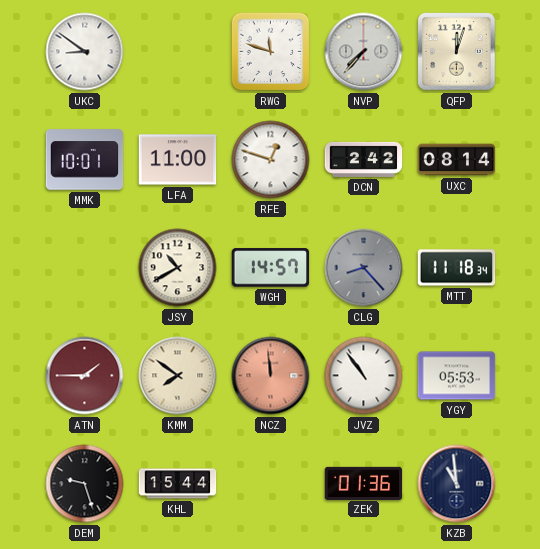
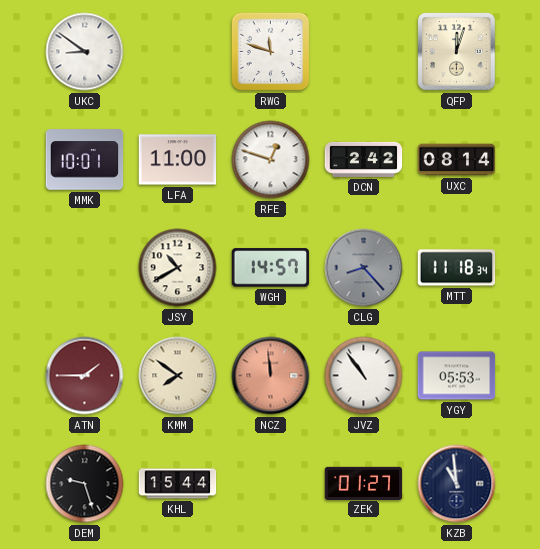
NVP: 7:37 -> none (364, 52)
ZEK: 01:36 -> 01:27 (364, 483)
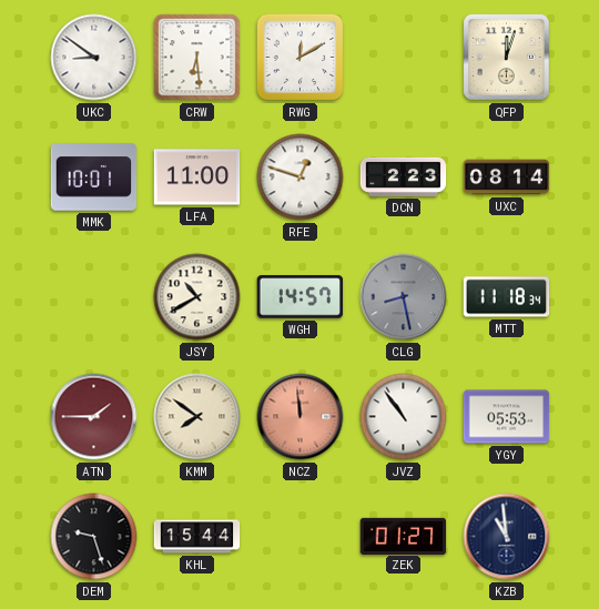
CRW: none -> 6:29 (197, 58)
RWG: 11:48 -> 12:10 (301, 58)
DCN: 2:42 -> 2:23 (404, 176)
CLG: 8:23 -> 8:28 (404, 297)
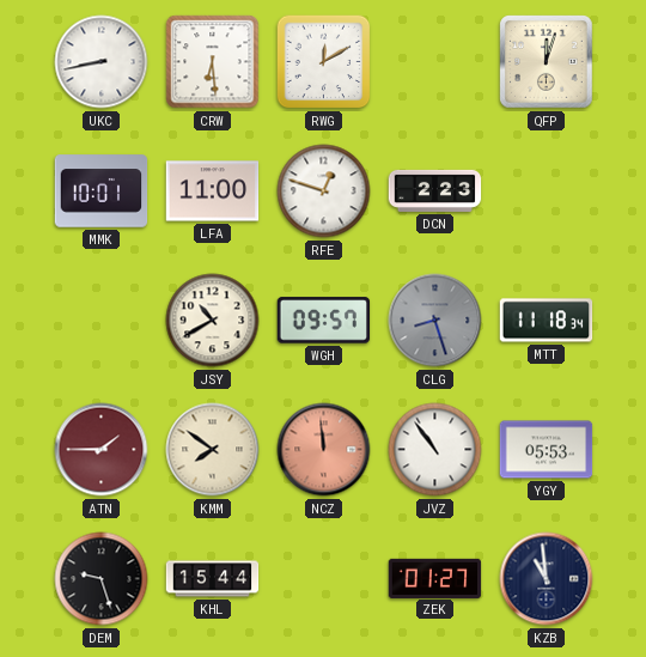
UKC: 8:51 -> 8:43 (102, 62)
UXC: 08:14 -> none (507, 177)
WGH: 14:57 -> 09:57 (324, 321)
CLG: 8:28 -> 8:27 (435, 321)
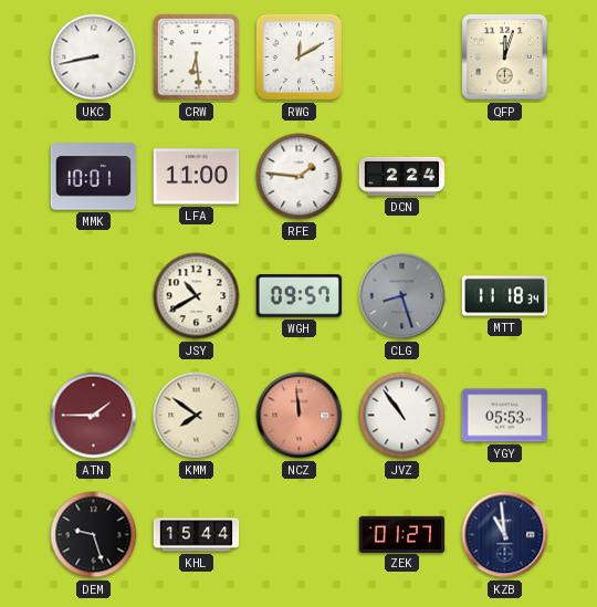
RFE: 12:48 -> 1:46 (300, 177)
DCN: 2:23 -> 2:24 (402, 176)
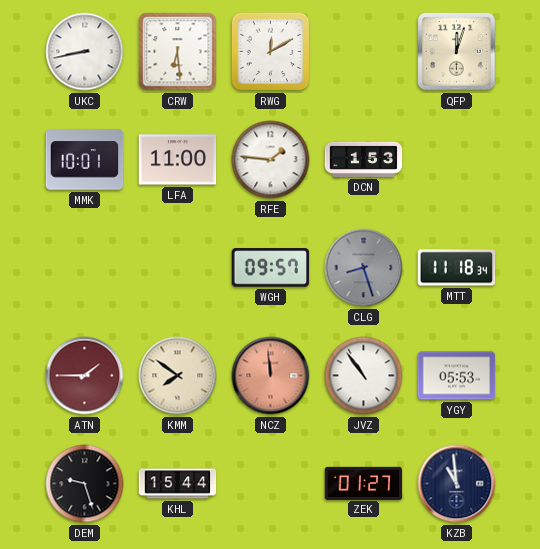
DCN: 2:24 -> 1:53 (364, 159)
JSY: 10:40 -> none (197, 296)
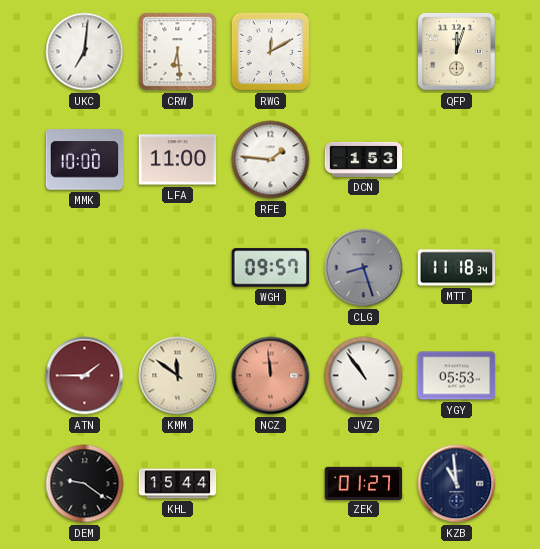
UKC: 8:43 -> 7:01 (85, 52)
MMK: 10:01 -> 10:00 (85, 160)
KMM: 7:51 -> 11:51 (178, 376)
DEM: 9:27 -> 9:21 (85, 484)
